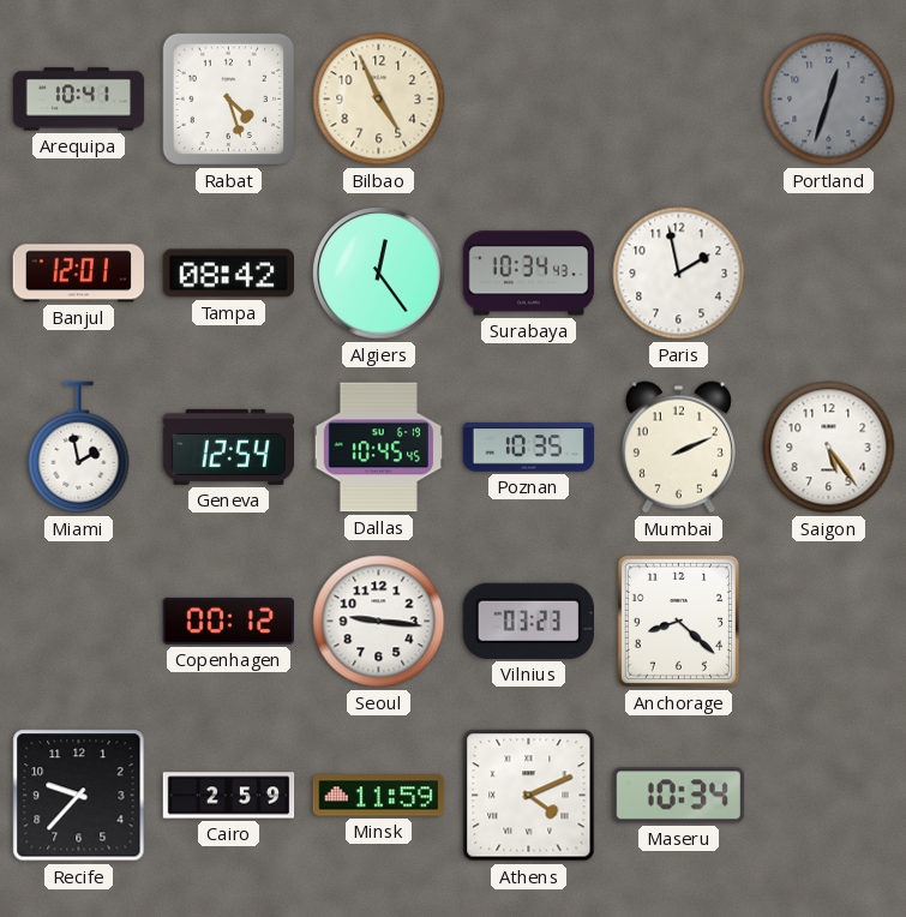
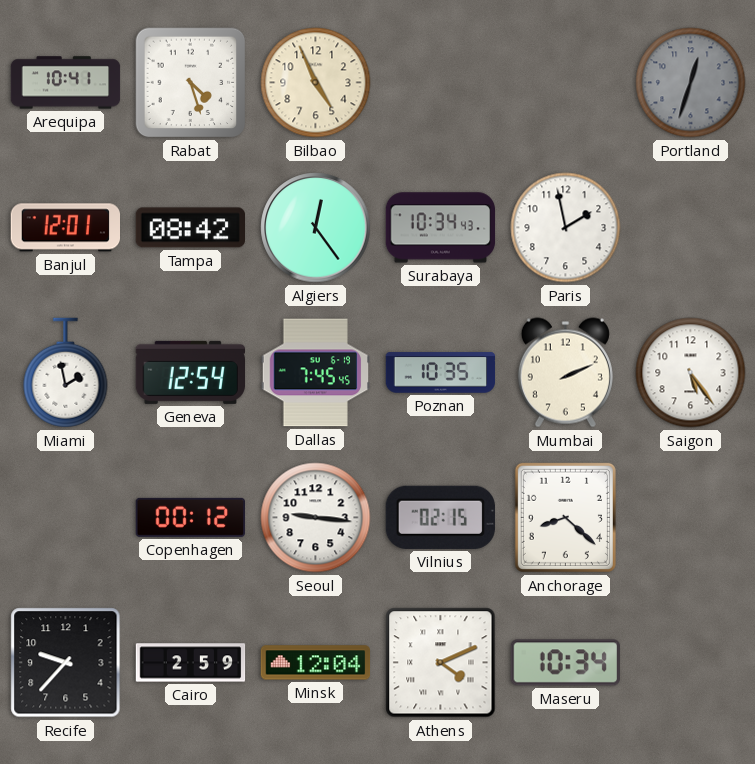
Dallas: 10:45 -> 7:45 (316, 373)
Vilnius: 03:23 -> 02:15 (440, 517)
Minsk: 11:59 -> 12:04 (316, 663)
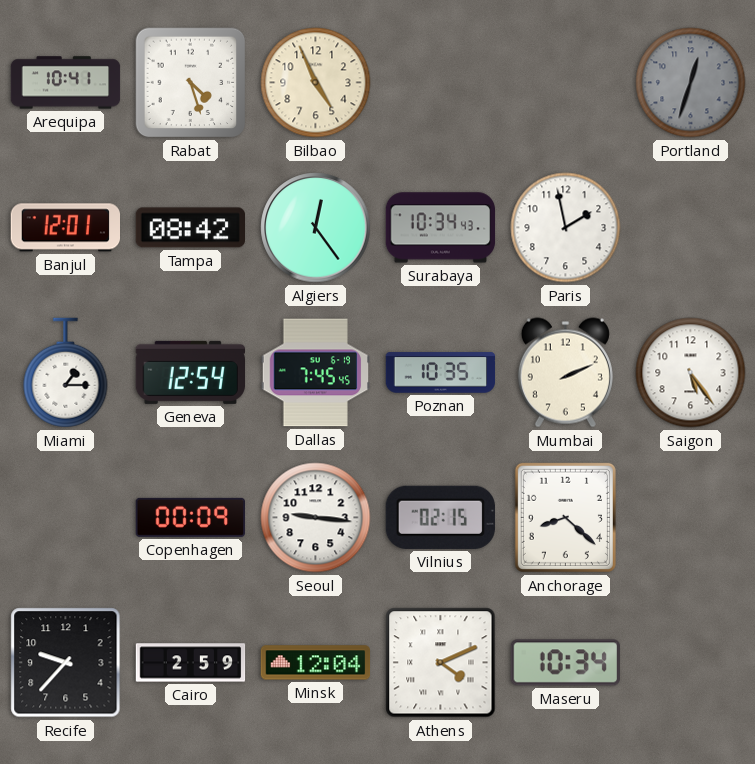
Miami: 1:58 -> 1:15 (66, 373)
Copenhagen: 00:12 -> 00:09 (190, 517)
